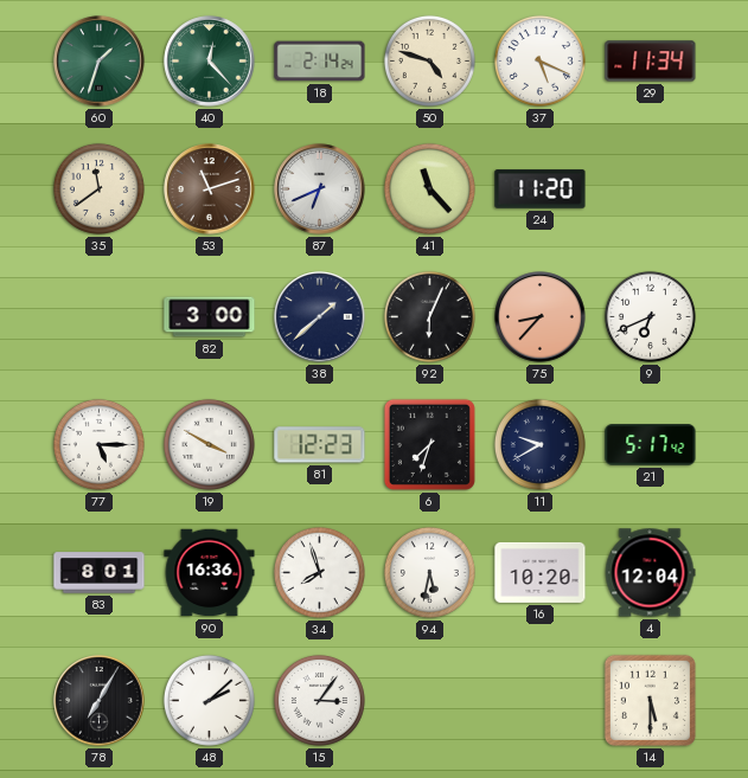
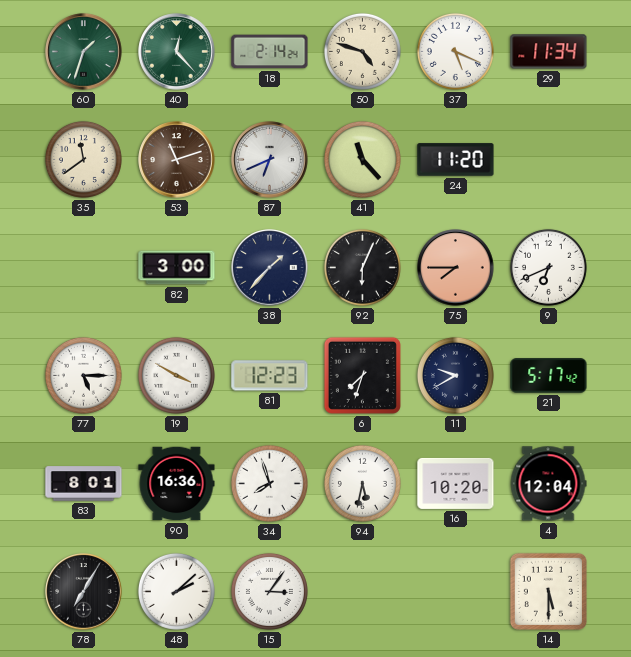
38: 1:38 -> 1:37 (270, 268)
75: 8:37 -> 7:45 (456, 268)
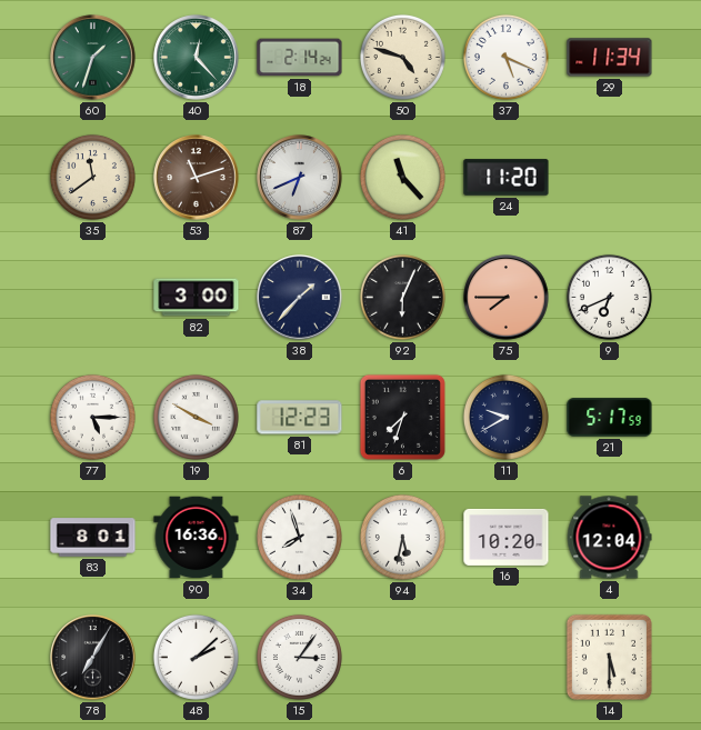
21: 5:17:42 -> 5:17:59 (610, 418)
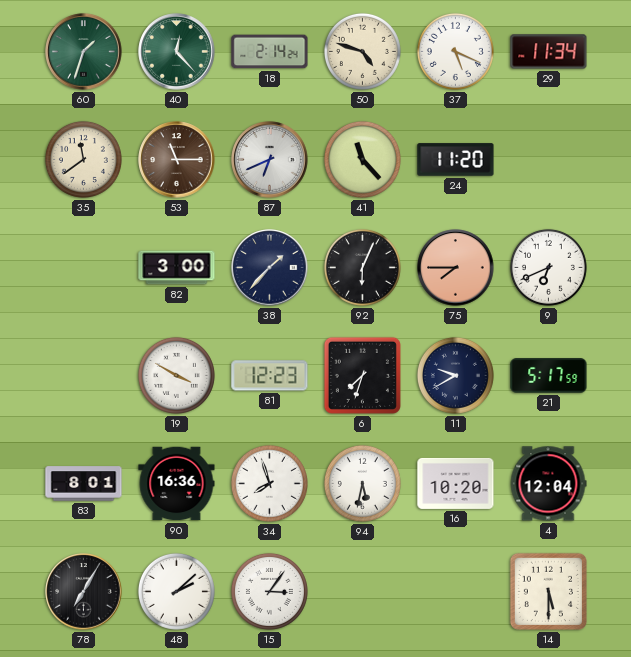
53: 11:12 -> 11:15 (177, 160)
77: 5:15 -> none (92, 417)
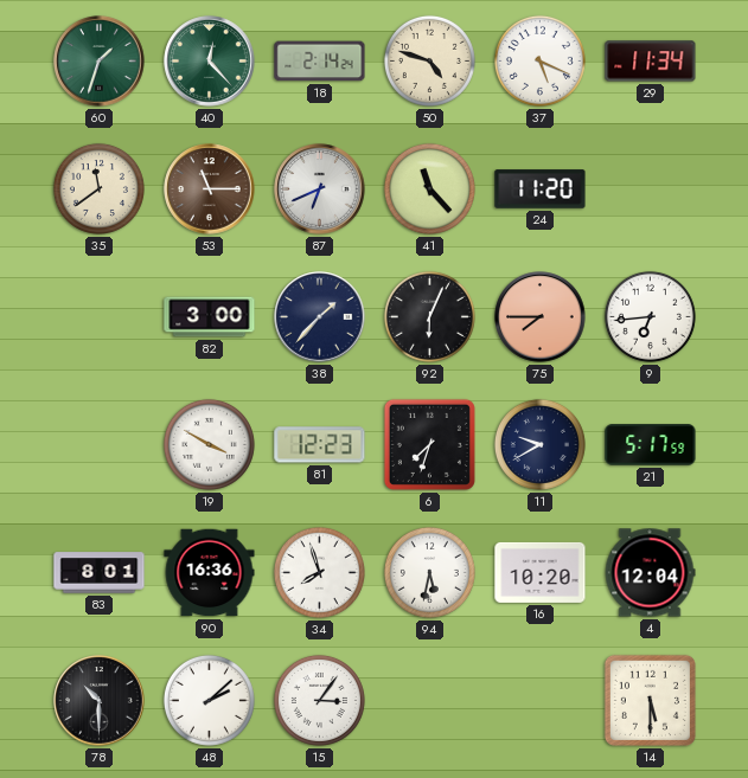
9: 6:41 -> 6:44 (650, 316)
78: 7:05 -> 10:30 (100, 701)
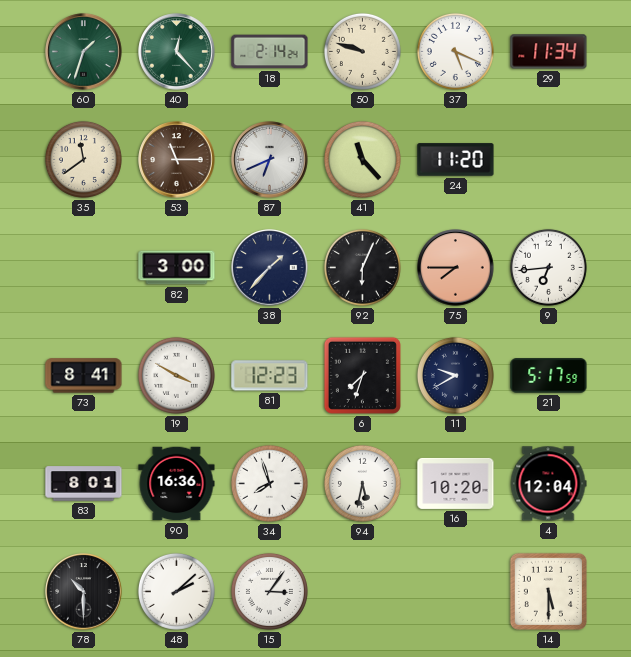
50: 4:48 -> 9:48 (362, 51)
73: none -> 8:41 (84, 376)
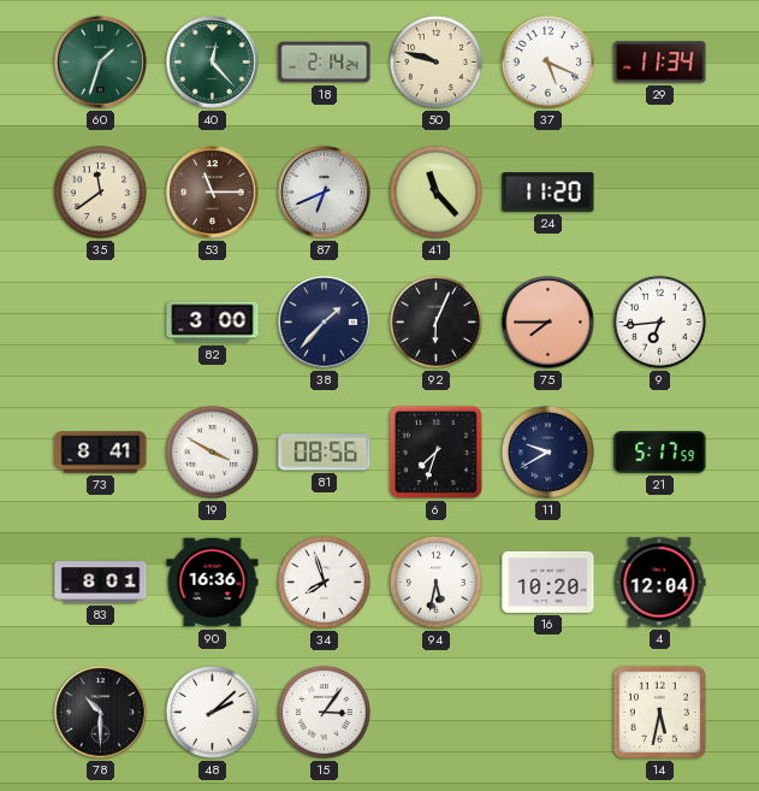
81: 12:23 -> 08:56 (325, 453)
14: 5:30 -> 5:32 (659, 712)
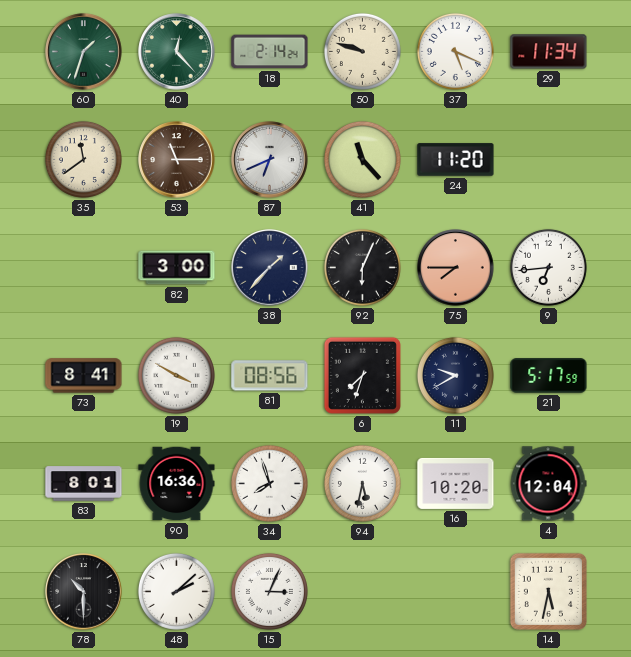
15: 3:06 -> 3:04 (269, 591)
